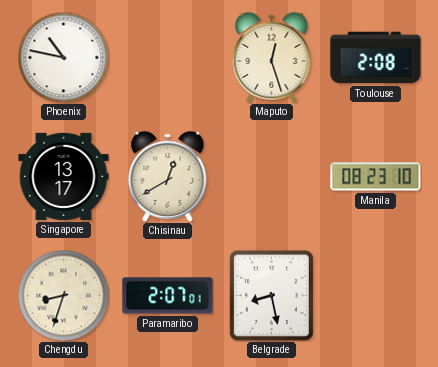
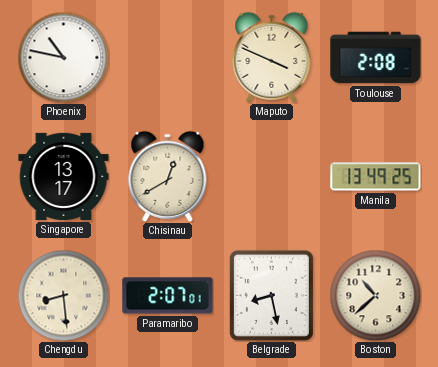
Maputo: 12:27 -> 3:49 (272, 57)
Manila: 08:23 -> 13:49 (376, 177)
Chengdu: 8:33 -> 8:29 (63, 295)
Boston: none -> 10:38 (375, 295)
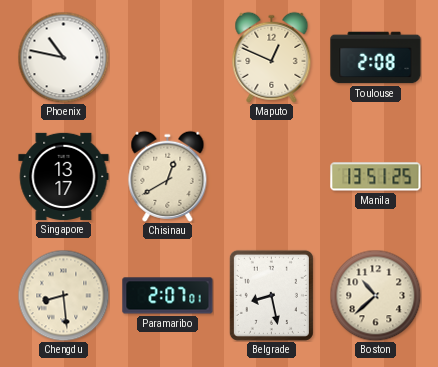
Maputo: 3:49 -> 12:49 (272, 57)
Manila: 13:49 -> 13:51 (376, 177)
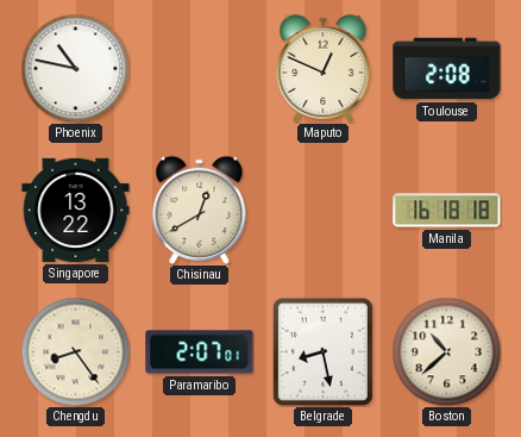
Singapore: 13:17 -> 13:22 (76, 210)
Manila: 13:51 -> 16:18 (447, 211)
Chengdu: 8:29 -> 8:24 (75, 351)
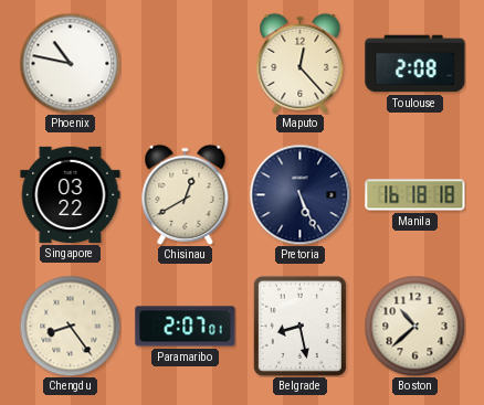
Maputo: 12:49 -> 12:23 (301, 63)
Singapore: 13:22 -> 03:22 (71, 194)
Pretoria: none -> 5:26 (299, 194)
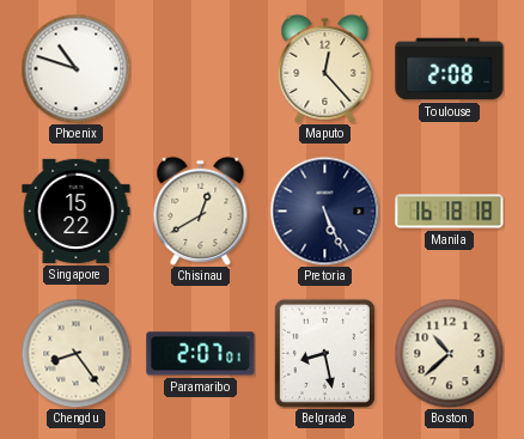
Phoenix: 10:47 -> 10:48 (75, 68)
Singapore: 03:22 -> 15:22 (77, 211)
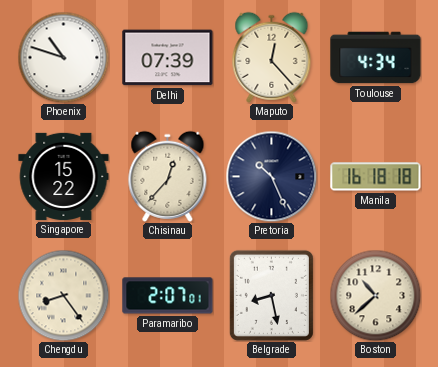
Delhi: none -> 07:39 (168, 58)
Toulouse: 2:08 -> 4:34 (376, 58)
Chisinau: 12:40 -> 12:37 (168, 176)
Pretoria: 5:26 -> 10:26 (271, 176)
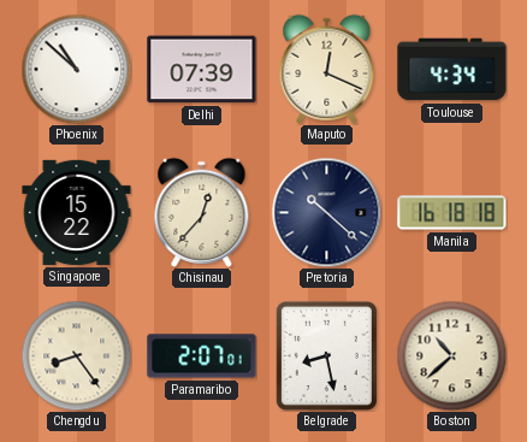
Phoenix: 10:48 -> 10:52 (76, 69)
Maputo: 12:23 -> 12:19 (327, 69)
Pretoria: 10:26 -> 10:22 (326, 212)
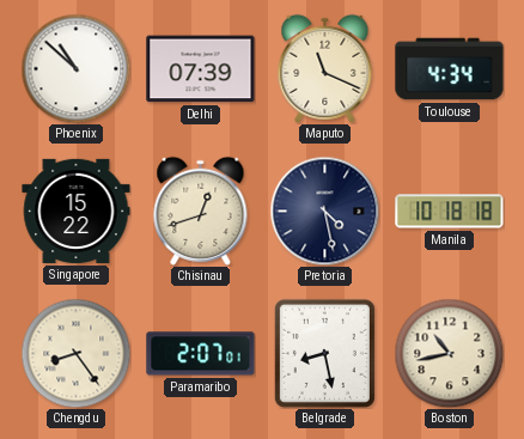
Maputo: 12:19 -> 11:19 (325, 68)
Chisinau: 12:37 -> 12:42 (201, 211)
Pretoria: 10:22 -> 4:28 (324, 211)
Manila: 16:18 -> 10:18 (450, 212)
Boston: 10:38 -> 10:43 (449, 353)
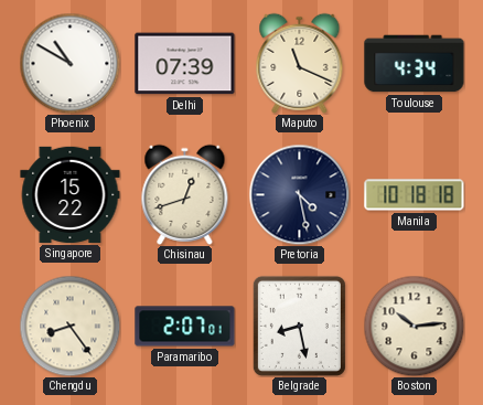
Phoenix: 10:52 -> 10:50 (69, 63)
Boston: 10:43 -> 10:14 (414, 326)
